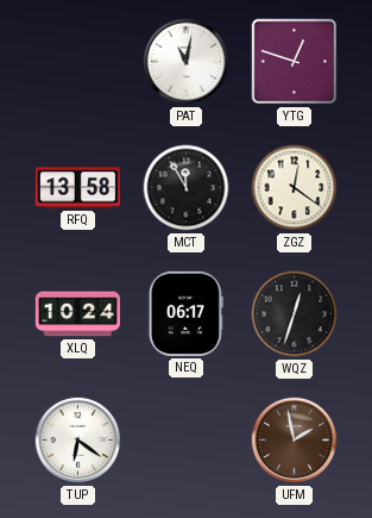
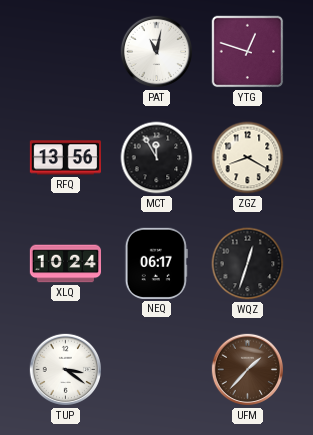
RFQ: 13:58 -> 13:56 (65, 158)
ZGZ: 12:21 -> 8:20 (248, 158)
TUP: 6:21 -> 3:21 (66, 370)
UFM: 1:58 -> 1:37 (248, 370)
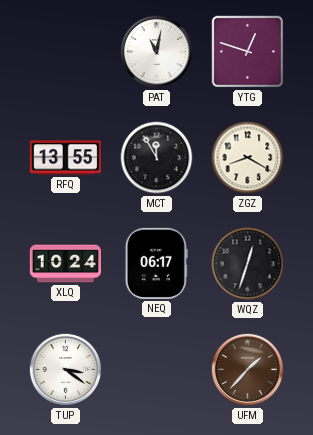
RFQ: 13:56 -> 13:55 (65, 158)
